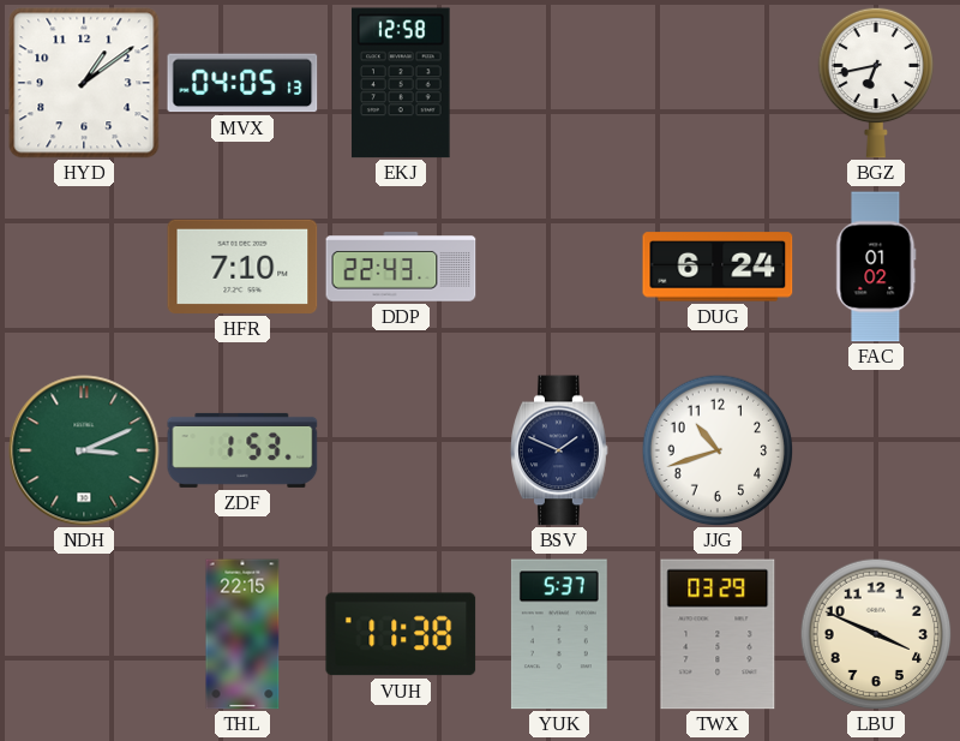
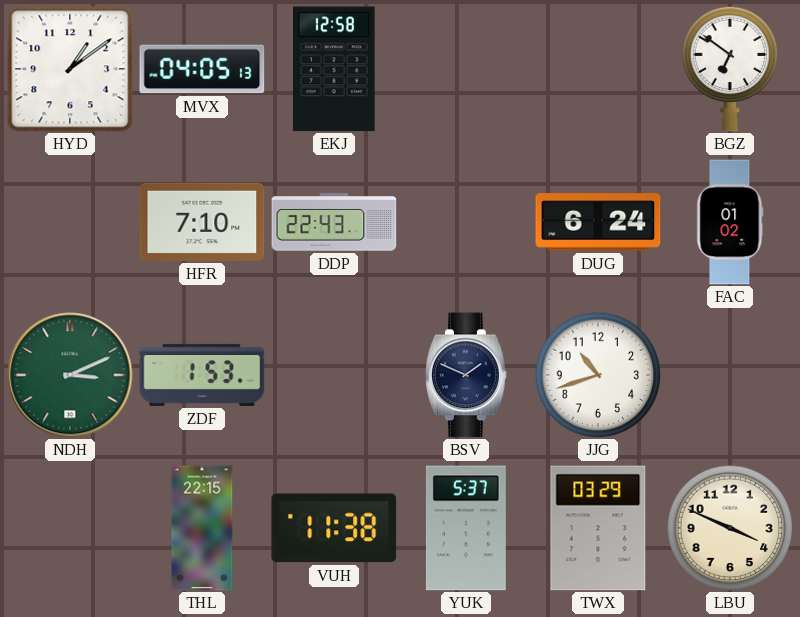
BGZ: 6:43 -> 6:51 (729, 69)
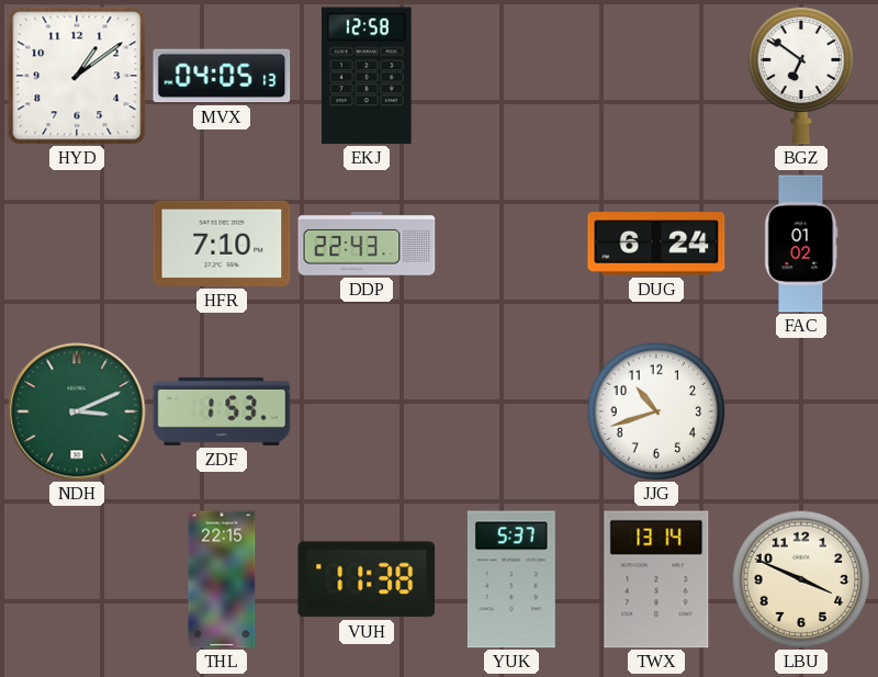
BSV: 1:49 -> none (467, 375)
TWX: 03:29 -> 13:14 (656, 579)
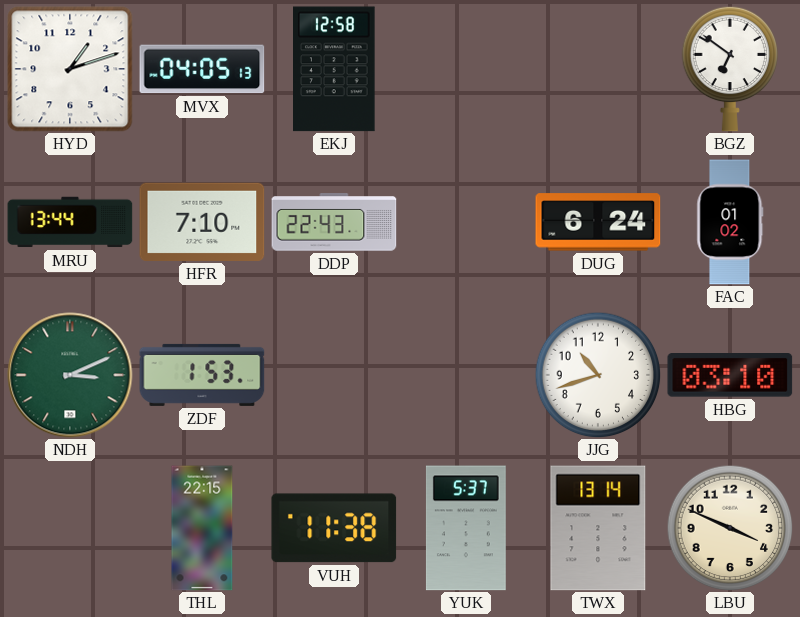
HYD: 1:09 -> 1:12 (70, 69)
MRU: none -> 13:44 (70, 222)
HBG: none -> 03:10 (730, 375)
